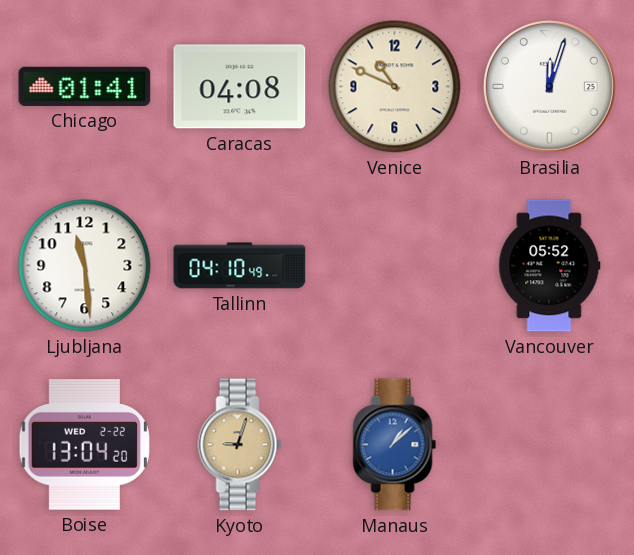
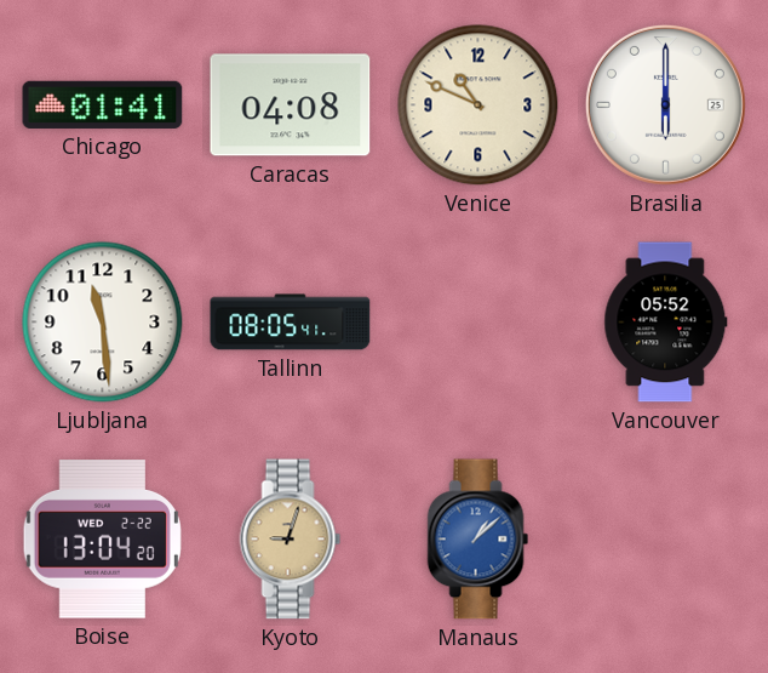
Brasilia: 12:03 -> 6:00 (665, 104)
Tallinn: 04:10 -> 08:05 (291, 323)
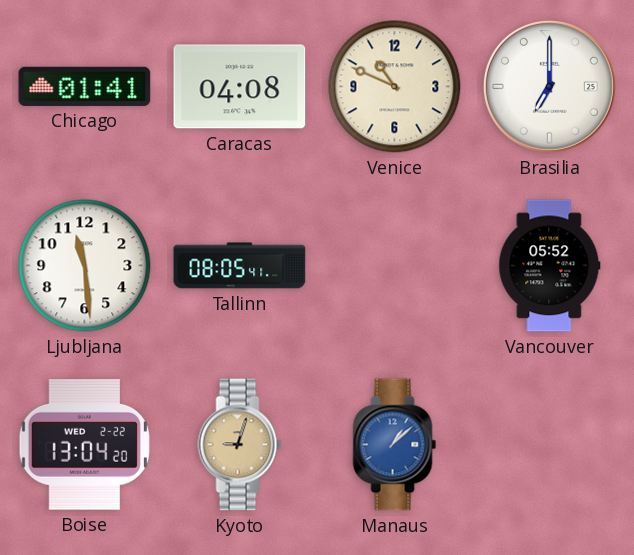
Brasilia: 6:00 -> 7:00 (549, 86)
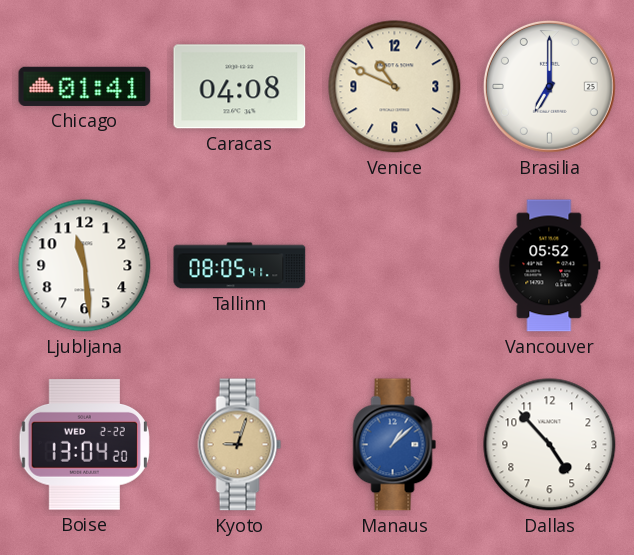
Dallas: none -> 4:53 (550, 445)
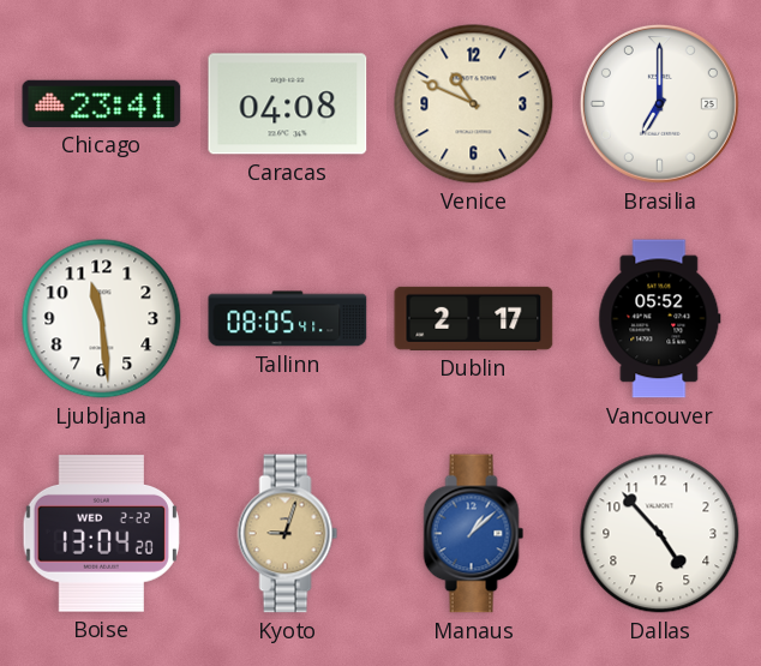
Chicago: 01:41 -> 23:41 (102, 103)
Dublin: none -> 2:17 (474, 318)
